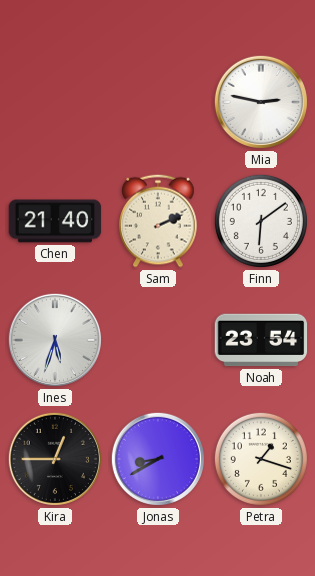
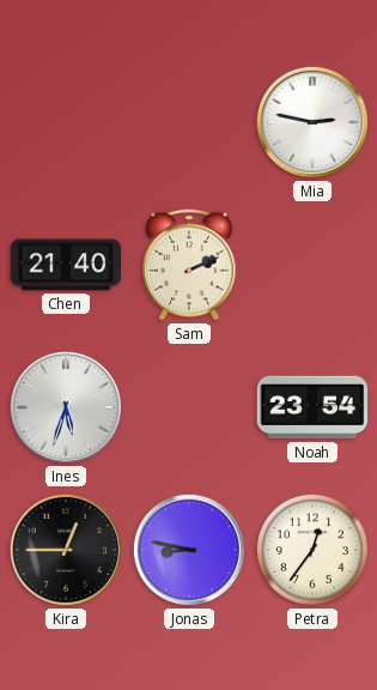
Finn: 6:09 -> none (261, 221)
Jonas: 8:40 -> 8:47 (189, 550)
Petra: 1:18 -> 12:36 (312, 550)
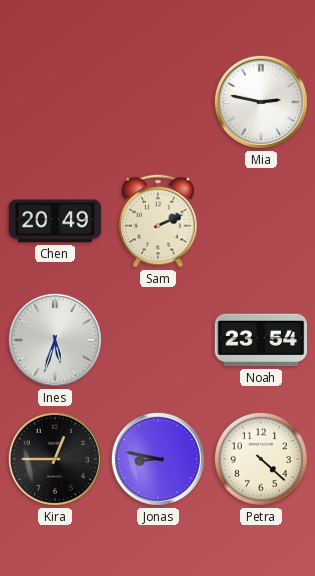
Chen: 21:40 -> 20:49 (55, 221)
Petra: 12:36 -> 4:22 (261, 459)
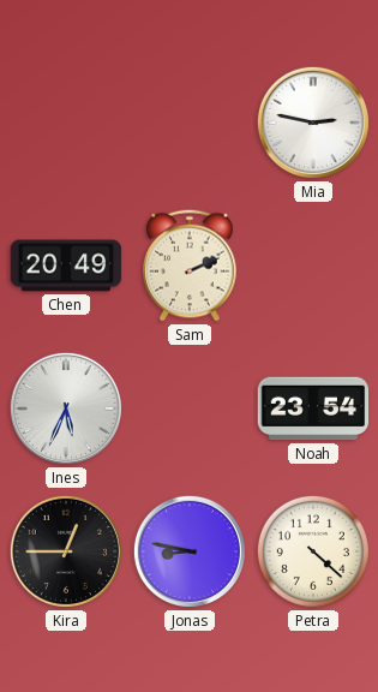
Ines: 5:33 -> 5:34 (66, 408)
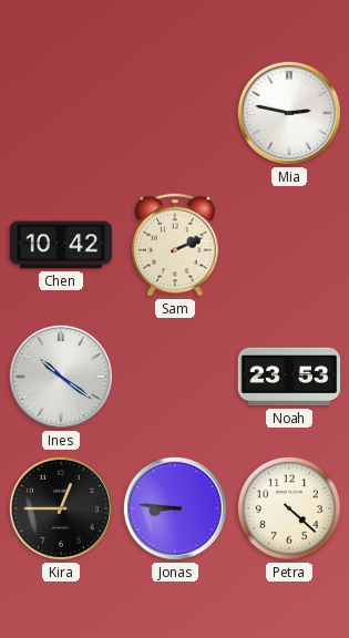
Chen: 20:49 -> 10:42 (61, 245)
Ines: 5:34 -> 10:21 (61, 377)
Noah: 23:54 -> 23:53 (289, 377)
Jonas: 8:47 -> 8:46 (175, 508)
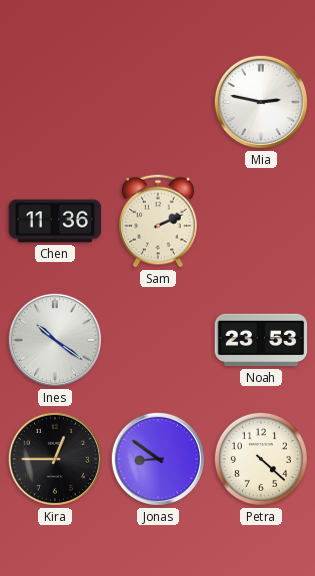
Chen: 10:42 -> 11:36 (55, 221)
Jonas: 8:46 -> 8:51 (158, 459)
